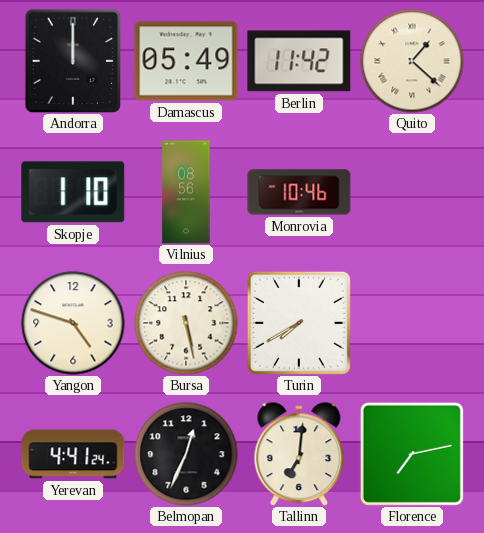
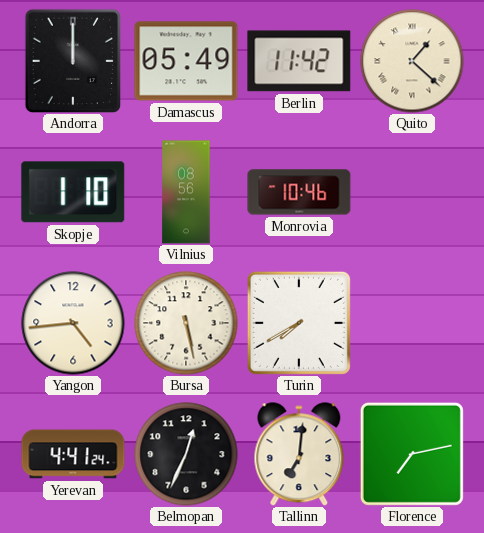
Yangon: 4:48 -> 4:44 (73, 323)
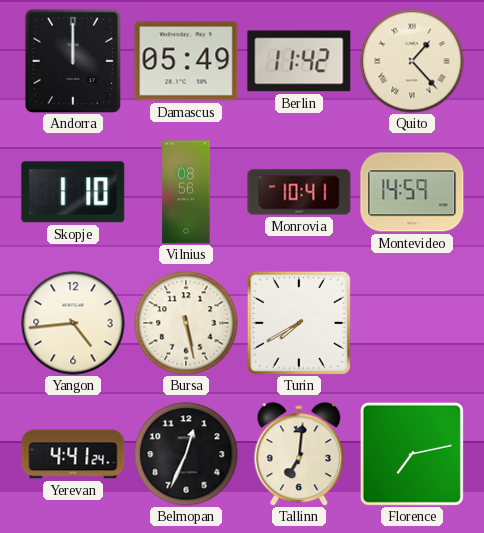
Quito: 1:22 -> 1:23 (412, 61)
Monrovia: 10:46 -> 10:41 (299, 192)
Montevideo: none -> 14:59 (412, 192)
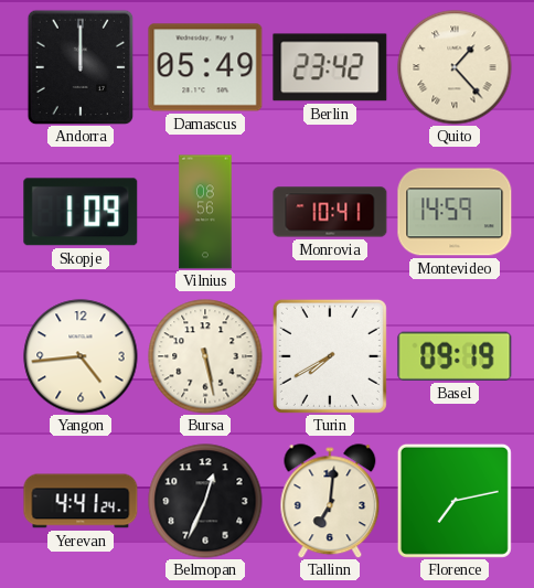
Berlin: 11:42 -> 23:42 (330, 67)
Skopje: 1:10 -> 1:09 (81, 212)
Basel: none -> 09:19 (455, 356)
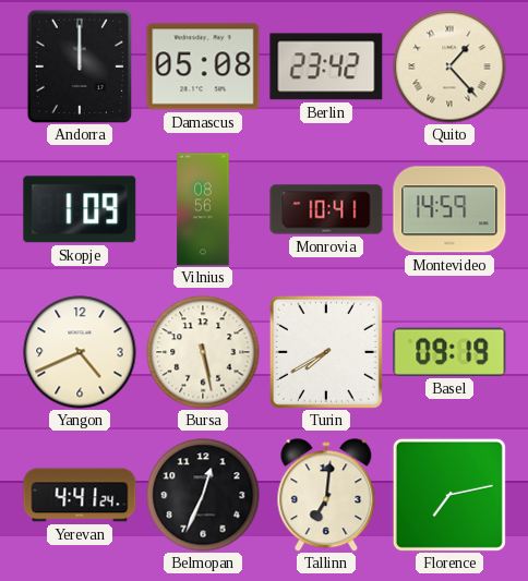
Damascus: 05:49 -> 05:08 (203, 66)
Yangon: 4:44 -> 4:41 (80, 352)
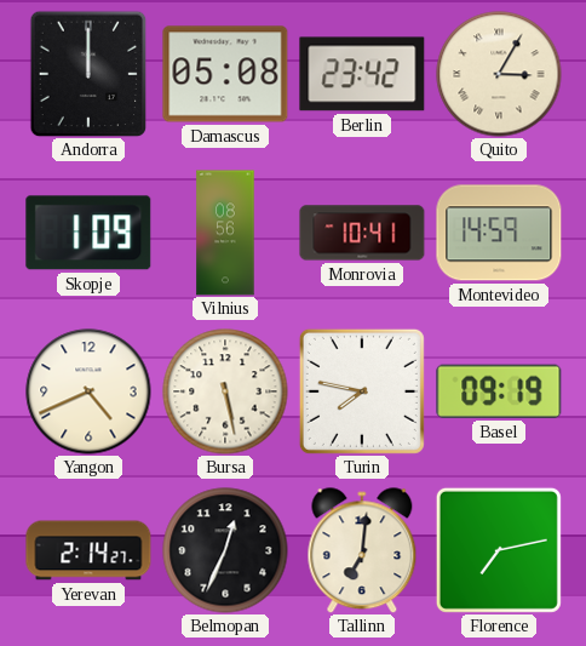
Quito: 1:23 -> 3:05 (499, 74)
Turin: 7:40 -> 7:47 (362, 391)
Yerevan: 4:41 -> 2:14 (88, 550)
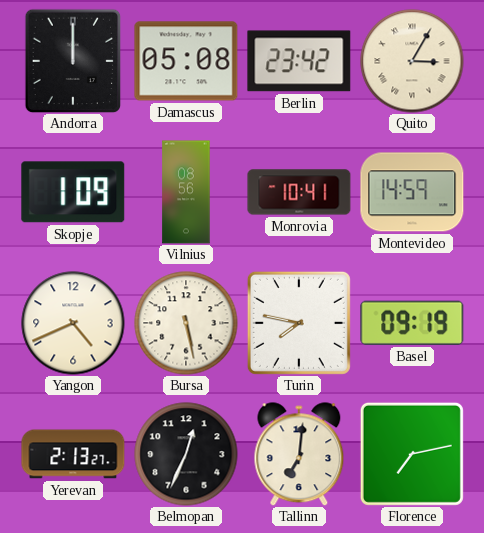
Yerevan: 2:14 -> 2:13 (73, 454)
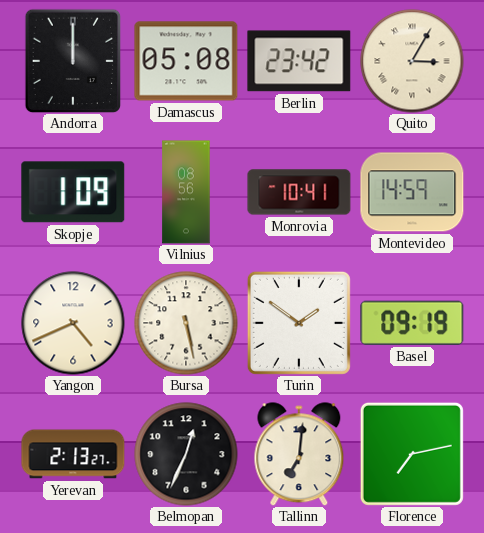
Turin: 7:47 -> 1:51 (299, 323)
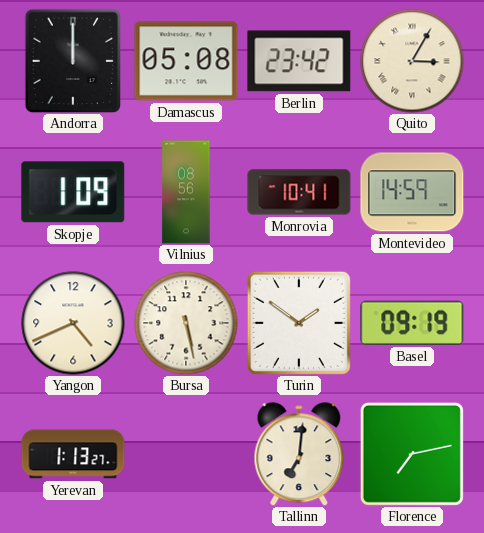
Yerevan: 2:13 -> 1:13 (73, 454)
Belmopan: 12:34 -> none (186, 454)
